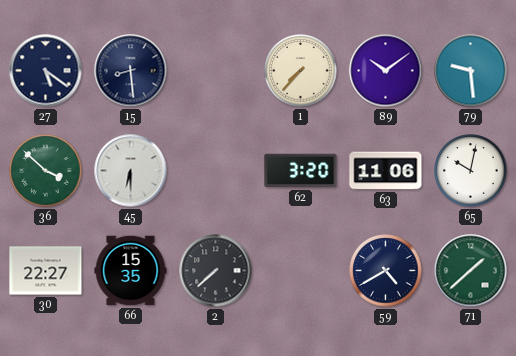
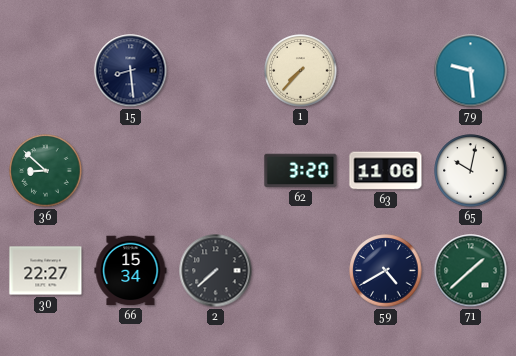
27: 5:21 -> none (46, 71)
89: 10:09 -> none (386, 71)
36: 3:52 -> 8:52 (46, 171)
45: 6:30 -> none (131, 171)
66: 15:35 -> 15:34 (131, 271)
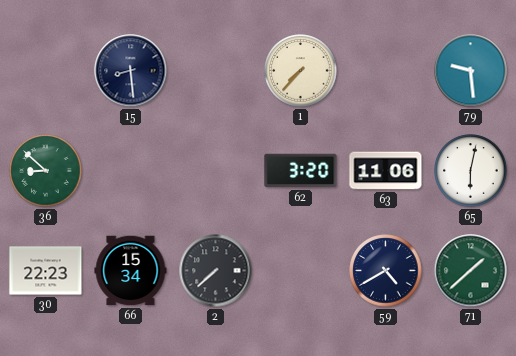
65: 10:02 -> 6:02 (471, 171)
30: 22:27 -> 22:23 (46, 271)
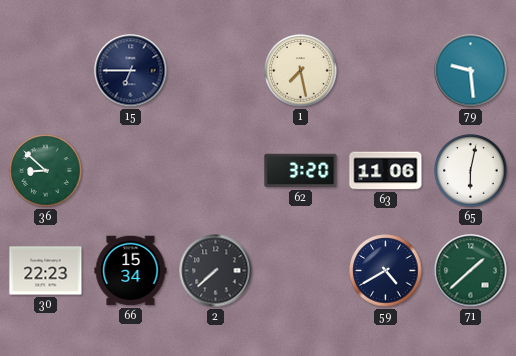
15: 8:29 -> 6:45 (131, 71)
1: 7:37 -> 7:28 (301, 71)
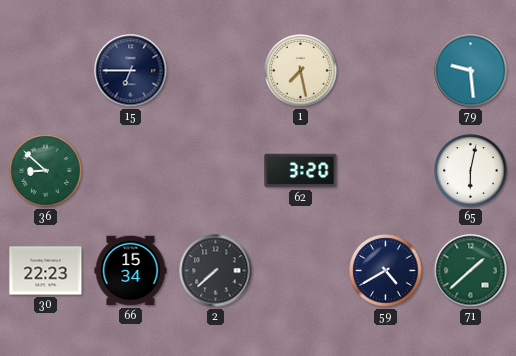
63: 11:06 -> none (386, 171)
